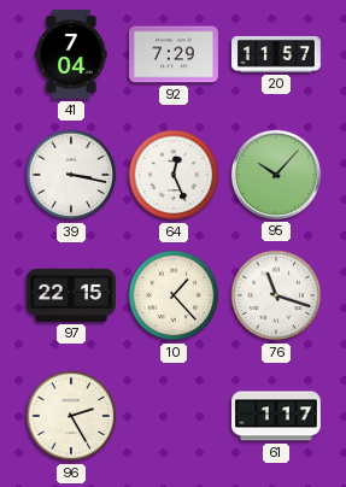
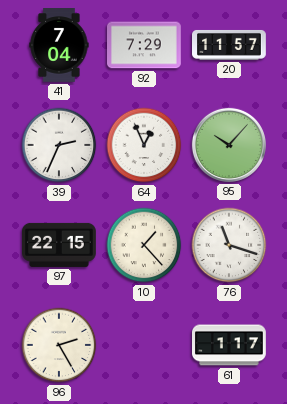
39: 3:17 -> 2:34 (59, 145)
64: 12:26 -> 12:56 (144, 145)
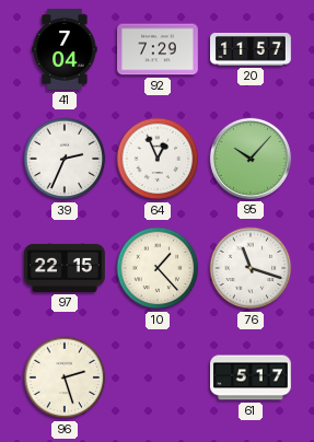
96: 2:25 -> 2:27 (65, 377)
61: 1:17 -> 5:17 (252, 377)
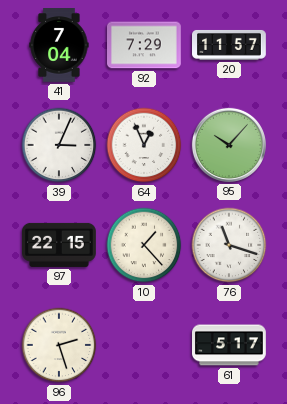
39: 2:34 -> 3:04 (59, 145)
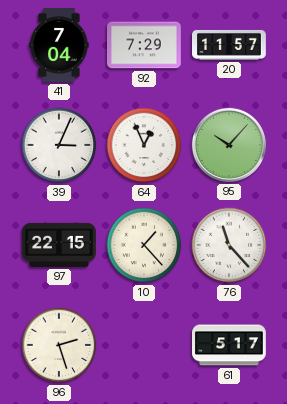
76: 11:18 -> 11:23 (229, 245)
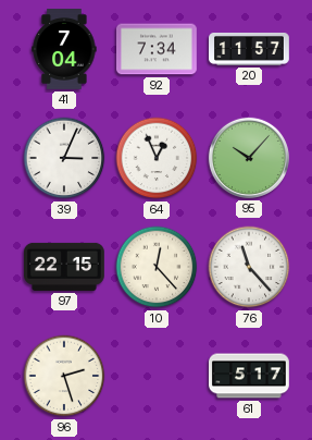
92: 7:29 -> 7:34 (158, 49)
10: 1:23 -> 12:23 (157, 267)
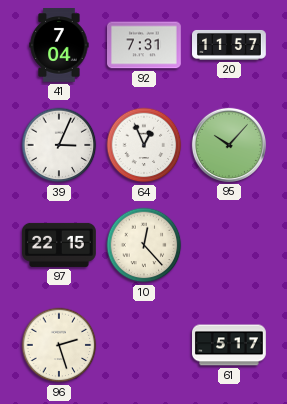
92: 7:34 -> 7:31 (145, 45)
76: 11:23 -> none (249, 267)
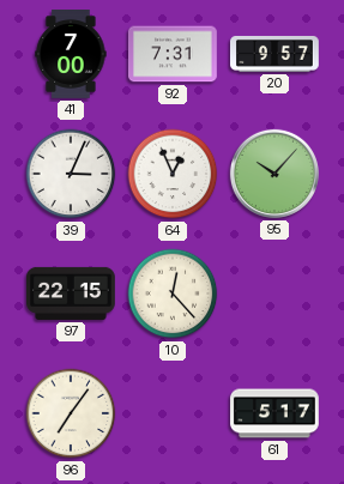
41: 7:04 -> 7:00 (71, 55)
20: 11:57 -> 9:57 (276, 54)
96: 2:27 -> 7:06 (71, 413)
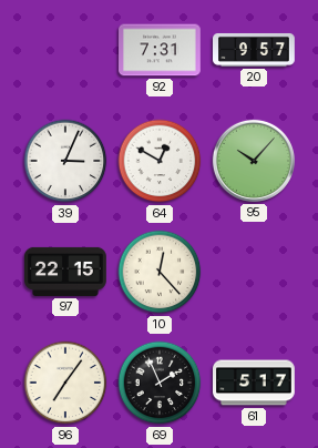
41: 7:00 -> none (71, 55)
64: 12:56 -> 12:50 (160, 161)
69: none -> 1:56 (160, 383)
